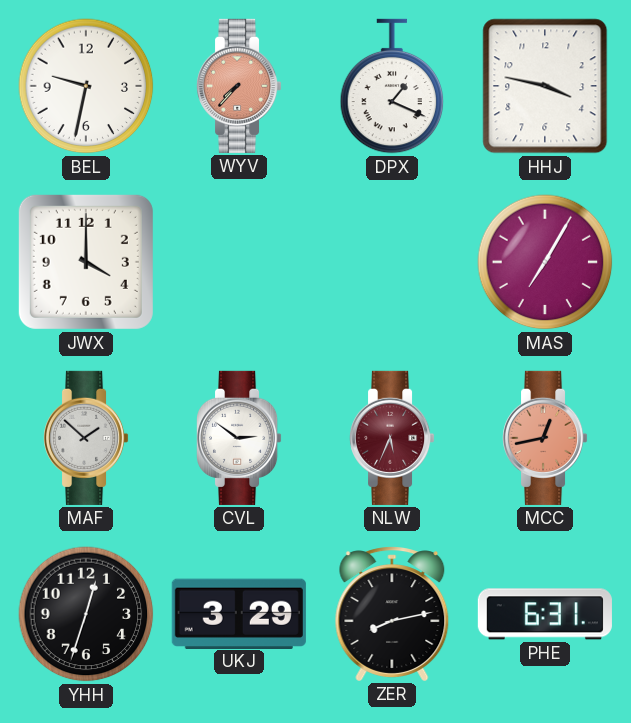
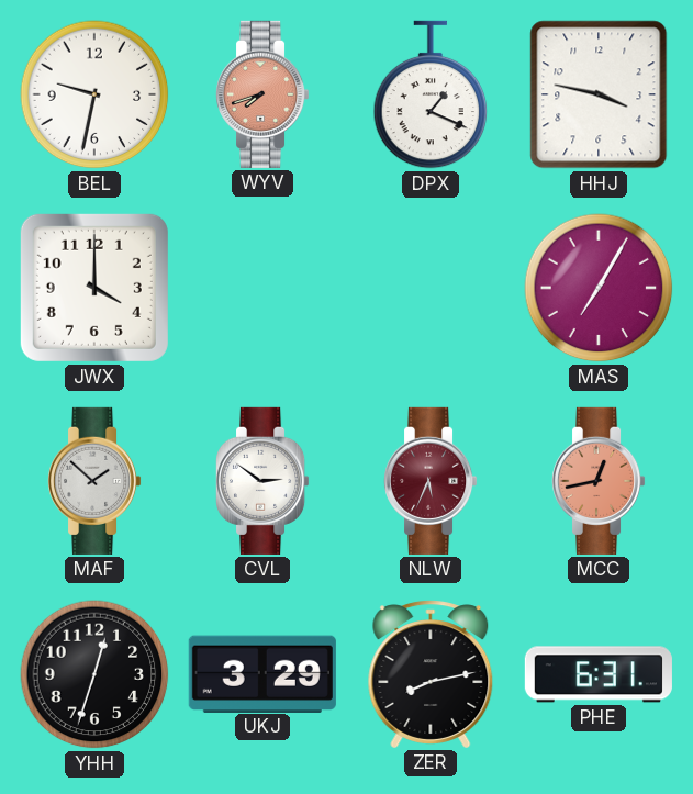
WYV: 7:37 -> 7:42 (264, 94)
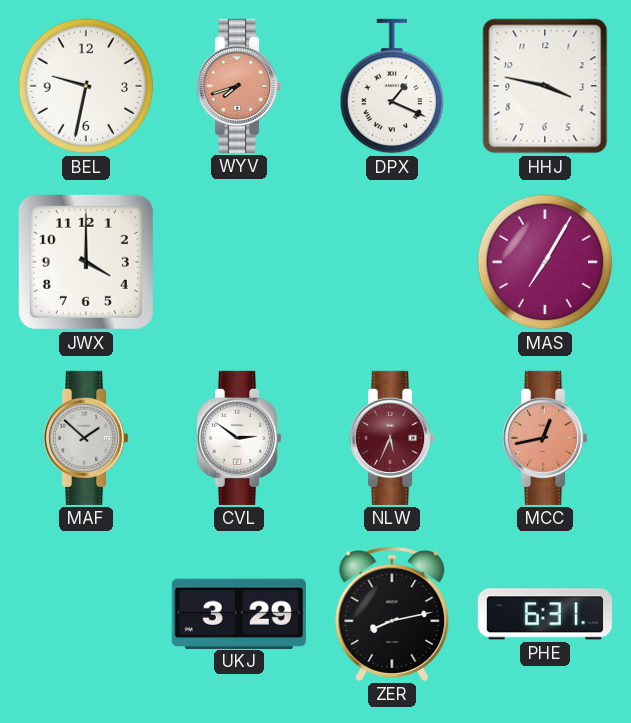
YHH: 12:33 -> none (94, 674)
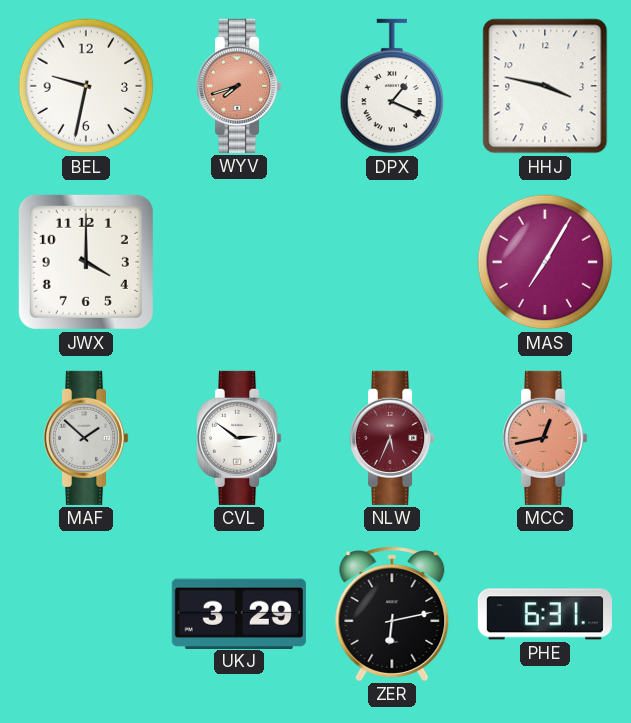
ZER: 8:13 -> 6:13 (392, 614)
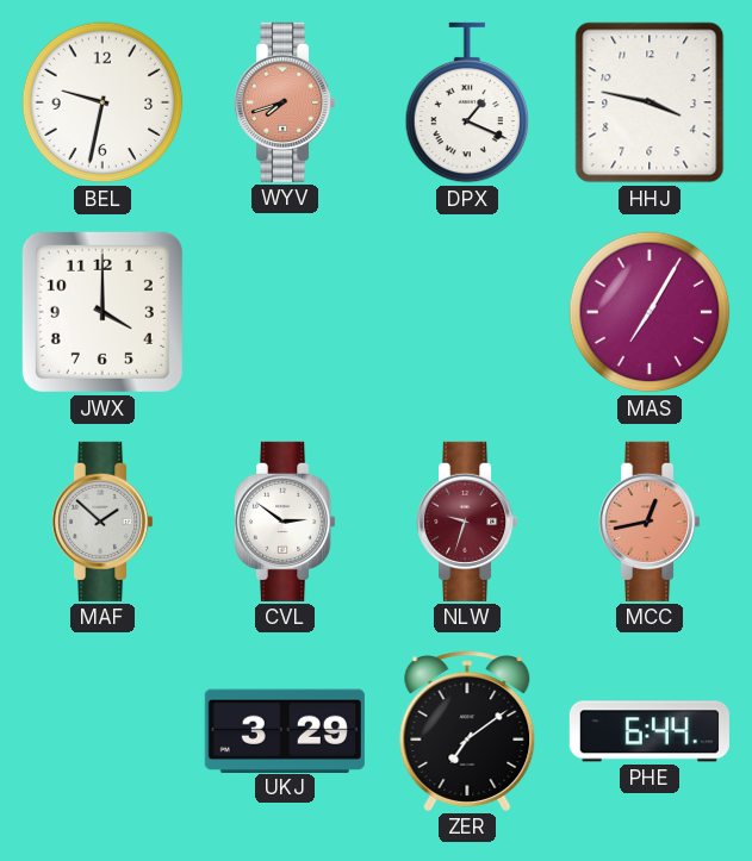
NLW: 5:34 -> 9:33 (468, 522)
ZER: 6:13 -> 7:09 (467, 731)
PHE: 6:31 -> 6:44 (650, 731)
